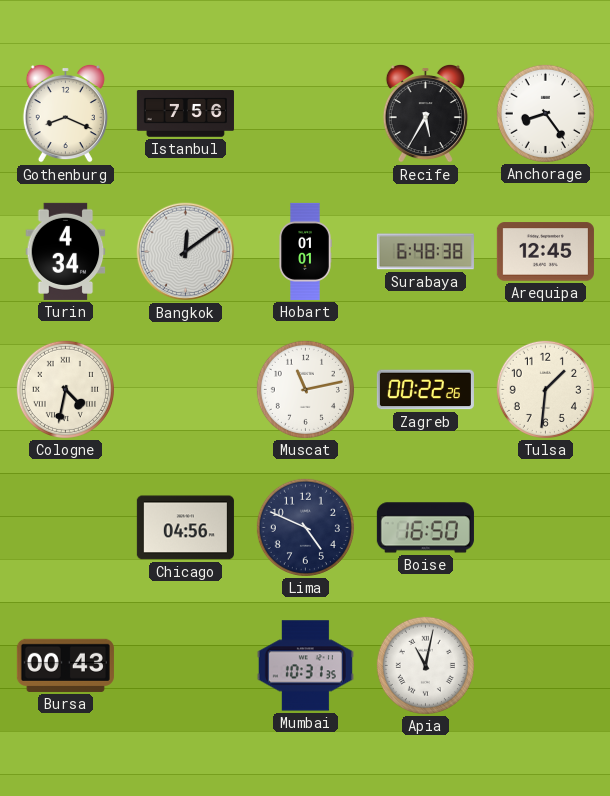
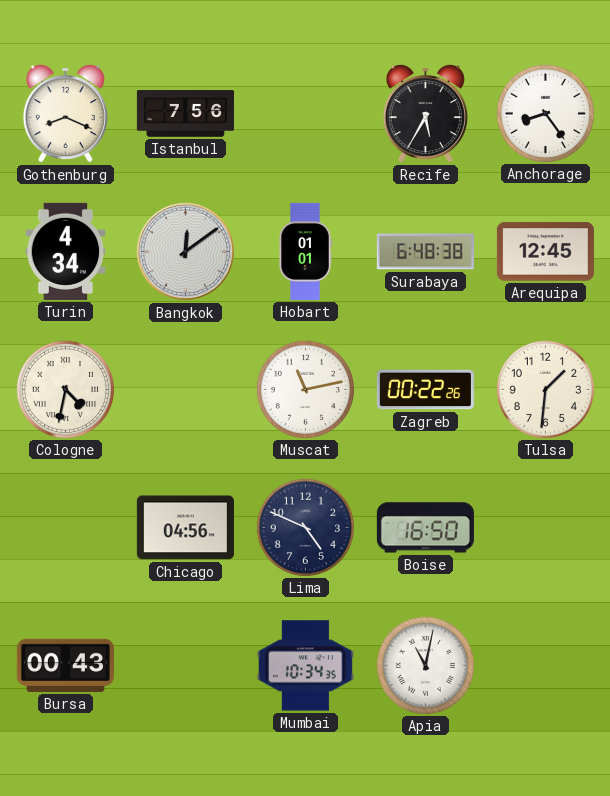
Mumbai: 10:31 -> 10:34 (305, 666)
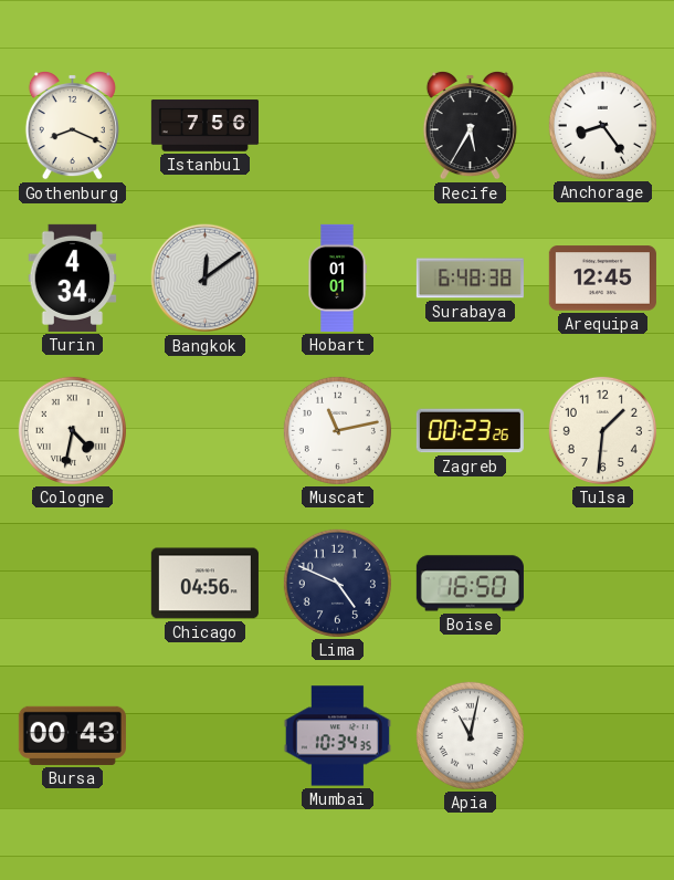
Zagreb: 00:22 -> 00:23 (470, 431)
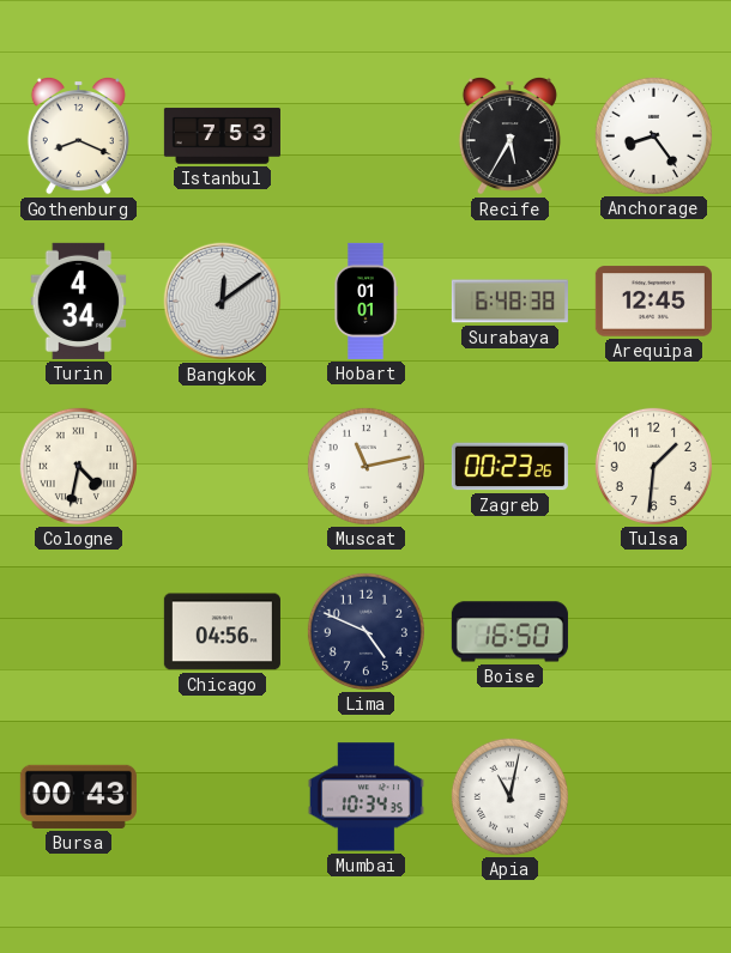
Istanbul: 7:56 -> 7:53 (222, 136)
